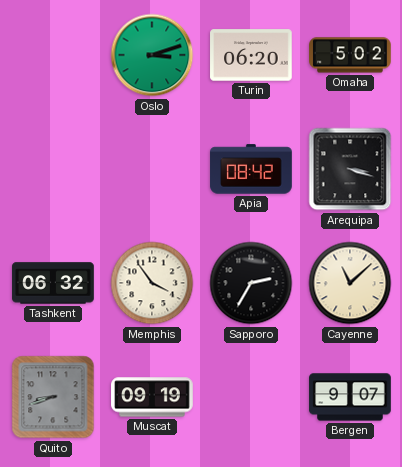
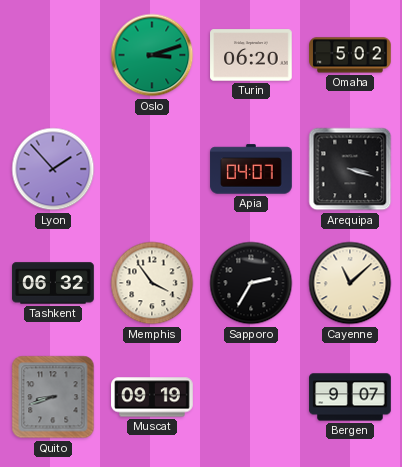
Lyon: none -> 1:53 (53, 169)
Apia: 08:42 -> 04:07 (251, 169)
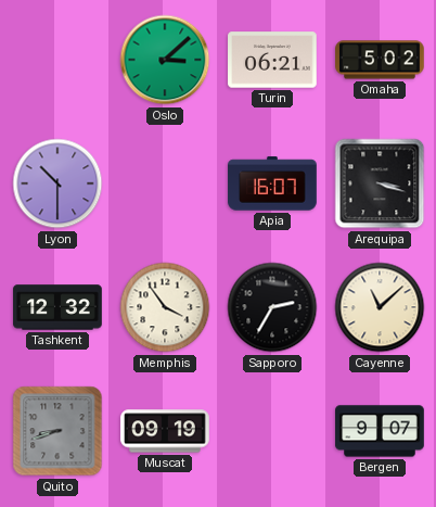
Oslo: 3:12 -> 3:08 (165, 60)
Turin: 06:20 -> 06:21 (272, 60)
Lyon: 1:53 -> 10:30 (57, 183)
Apia: 04:07 -> 16:07 (272, 183)
Tashkent: 06:32 -> 12:32 (57, 307)
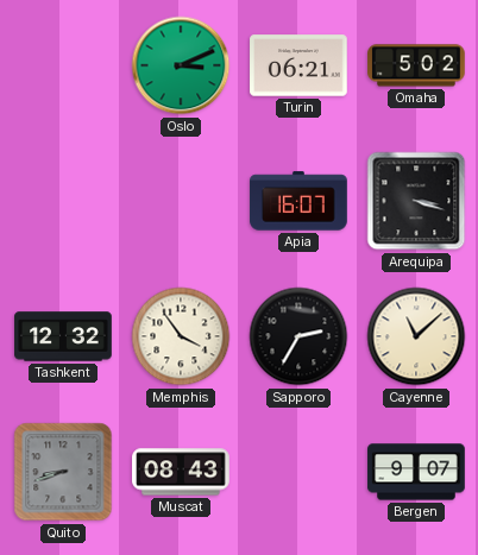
Oslo: 3:08 -> 3:11 (181, 65)
Lyon: 10:30 -> none (57, 183)
Muscat: 09:19 -> 08:43 (181, 472)
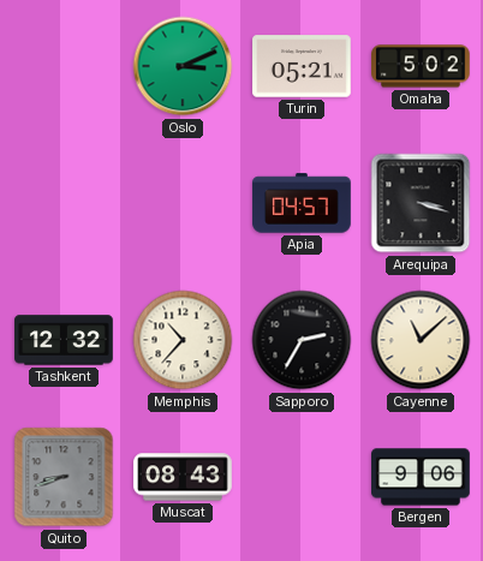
Turin: 06:21 -> 05:21 (302, 66)
Apia: 16:07 -> 04:57 (302, 203)
Memphis: 3:54 -> 10:37 (183, 340)
Bergen: 9:07 -> 9:06 (421, 477)
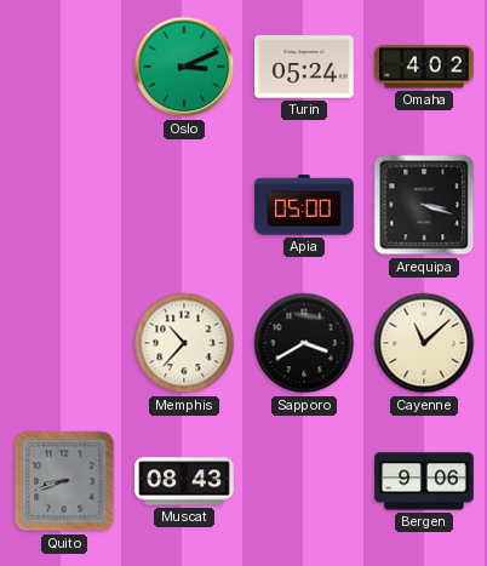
Turin: 05:21 -> 05:24 (304, 67)
Omaha: 5:02 -> 4:02 (424, 67)
Apia: 04:57 -> 05:00 (304, 205)
Tashkent: 12:32 -> none (64, 340)
Sapporo: 2:35 -> 3:40 (304, 343)
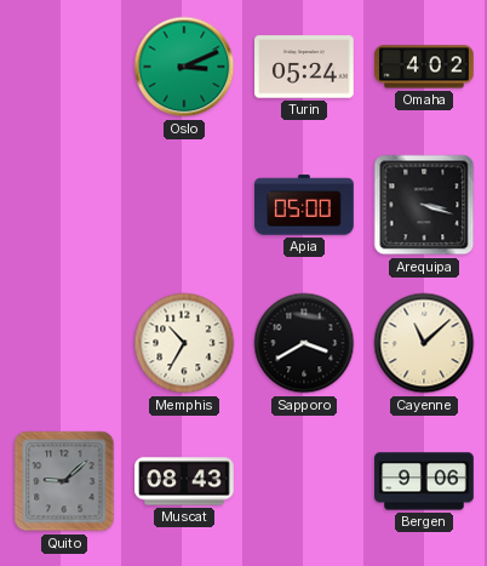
Memphis: 10:37 -> 10:35 (184, 343)
Quito: 8:42 -> 9:08 (64, 481)
